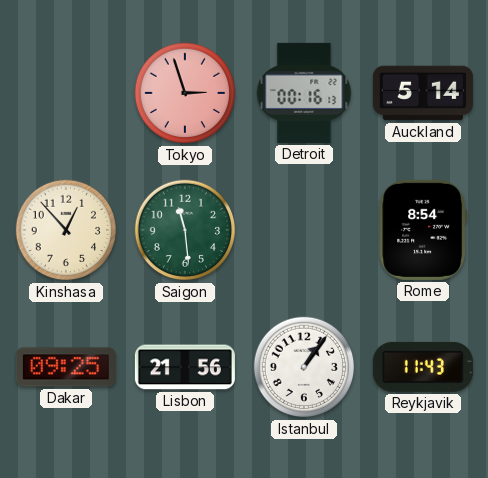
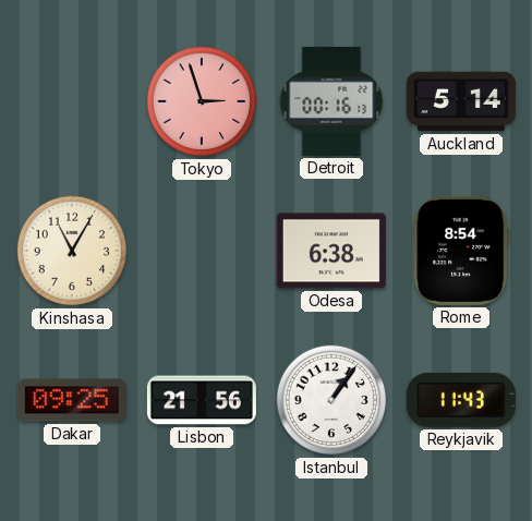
Kinshasa: 12:53 -> 11:05 (72, 251)
Saigon: 11:29 -> none (185, 230)
Odesa: none -> 6:38 (331, 251)
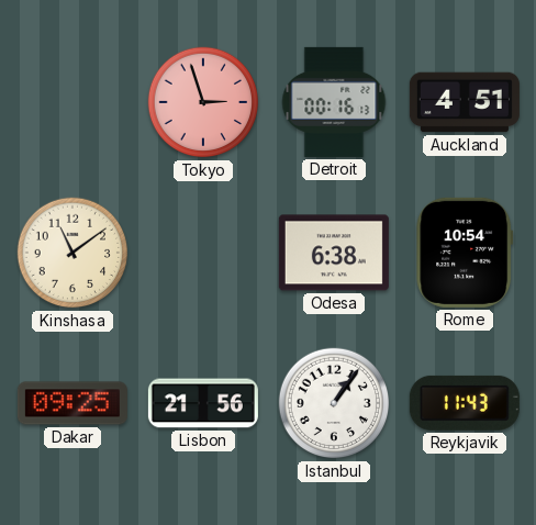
Auckland: 5:14 -> 4:51 (465, 102)
Kinshasa: 11:05 -> 11:09 (72, 253)
Rome: 8:54 -> 10:54 (465, 253)
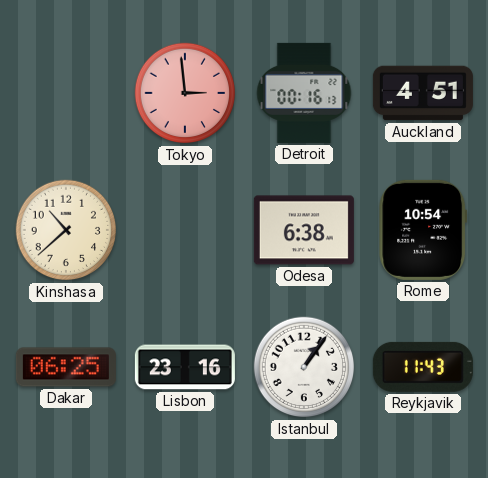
Tokyo: 2:57 -> 2:59 (185, 93)
Kinshasa: 11:09 -> 10:38 (66, 230)
Dakar: 09:25 -> 06:25 (66, 367)
Lisbon: 21:56 -> 23:16 (185, 367)
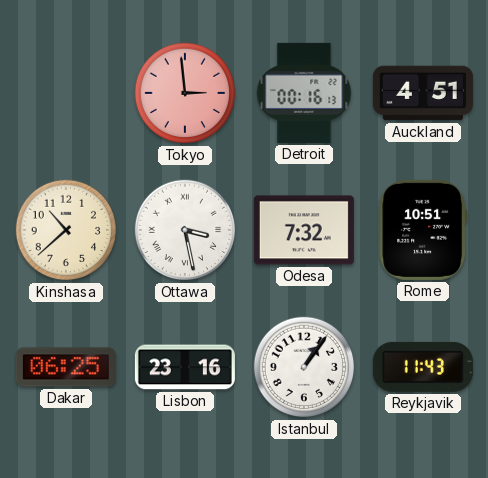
Ottawa: none -> 3:28 (185, 230)
Odesa: 6:38 -> 7:32 (304, 230)
Rome: 10:54 -> 10:51 (423, 230)
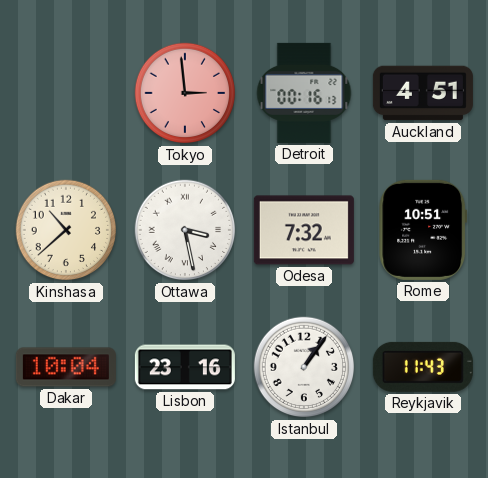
Dakar: 06:25 -> 10:04 (66, 367)
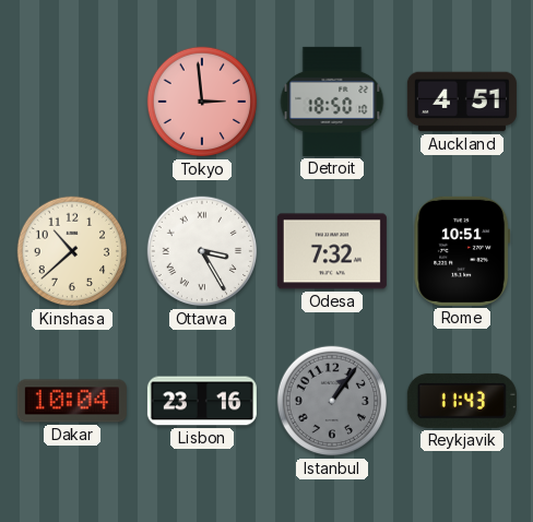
Detroit: 00:16 -> 18:50 (332, 102)
Ottawa: 3:28 -> 3:25 (202, 251)
Istanbul dial: white -> grey (332, 401)
